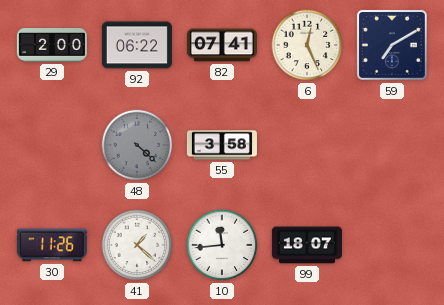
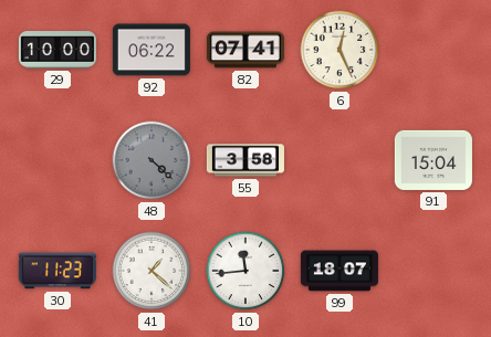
29: 2:00 -> 10:00 (58, 50)
59: 7:10 -> none (392, 45)
91: none -> 15:04 (433, 160)
30: 11:26 -> 11:23 (58, 271)
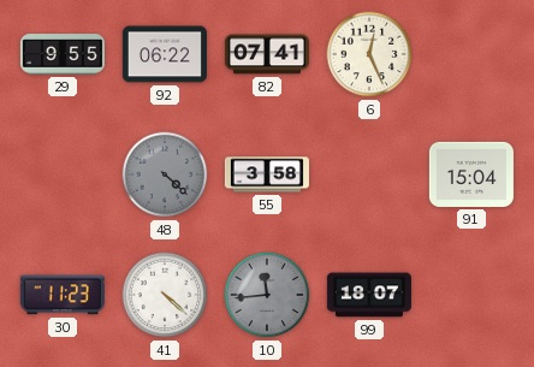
29: 10:00 -> 9:55 (63, 54)
41: 1:22 -> 4:22 (165, 295)
10 dial: white -> grey (267, 295)
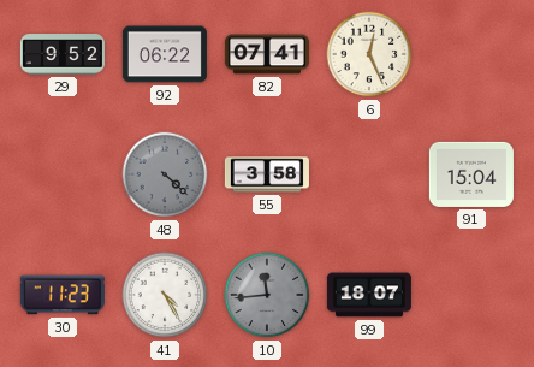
29: 9:55 -> 9:52 (63, 54)
41: 4:22 -> 4:25 (165, 295)
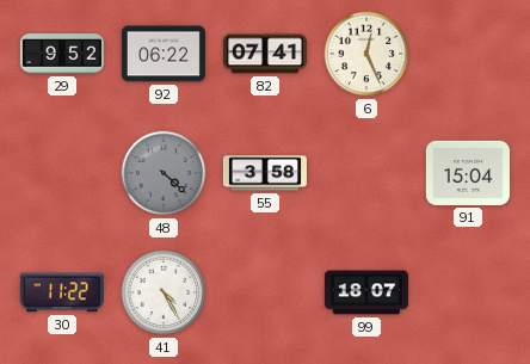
30: 11:23 -> 11:22 (62, 292)
10: 11:44 -> none (267, 295)
